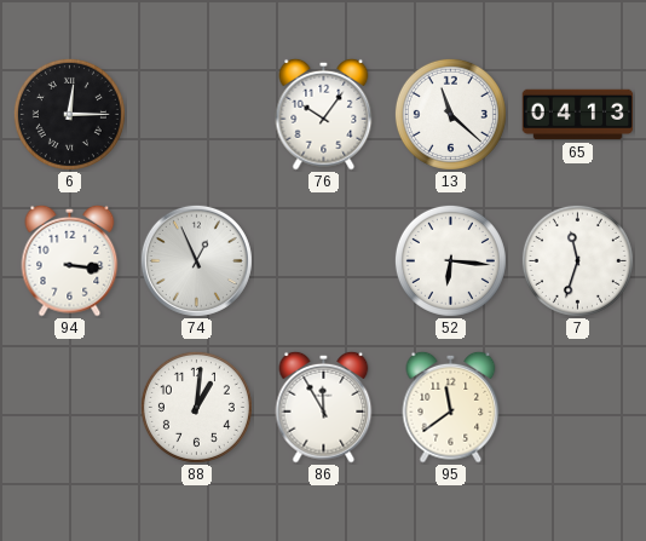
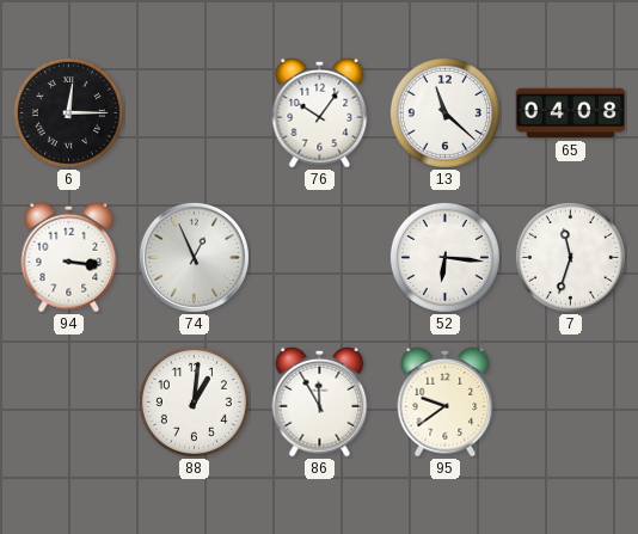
65: 04:13 -> 04:08 (571, 113)
95: 11:39 -> 9:39 (446, 401)
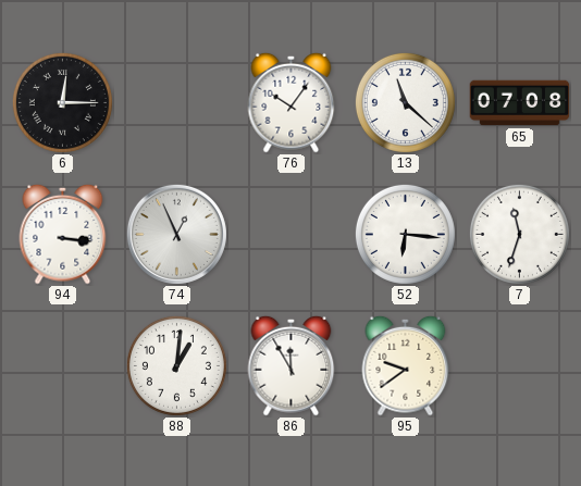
65: 04:08 -> 07:08 (520, 103)
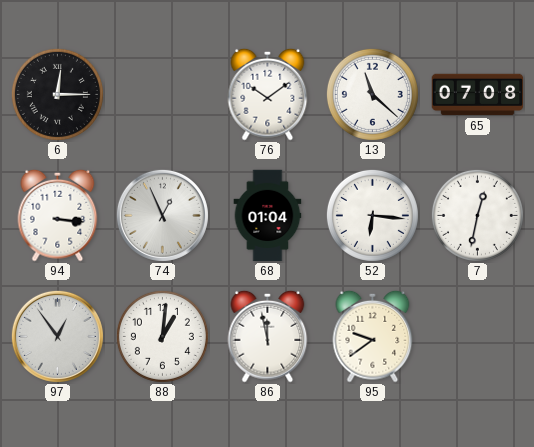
76: 10:06 -> 10:09 (268, 94)
68: none -> 01:04 (268, 216)
7: 11:33 -> 12:32 (477, 215)
97: none -> 12:54 (57, 336)
86: 11:55 -> 11:58 (268, 336)
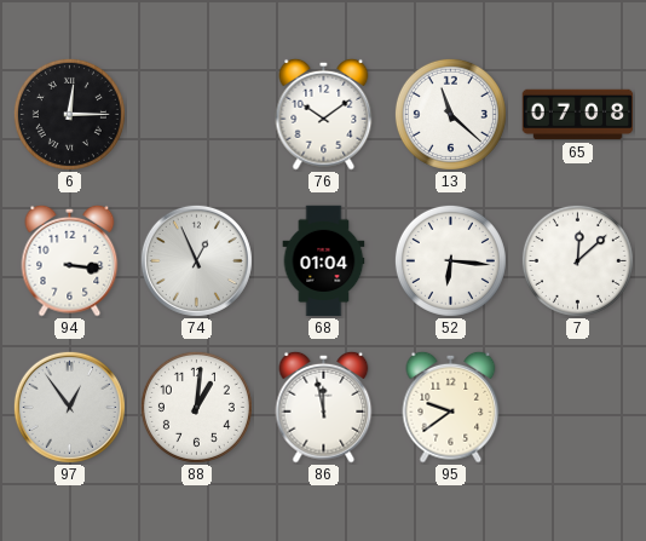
7: 12:32 -> 12:08 (577, 260)
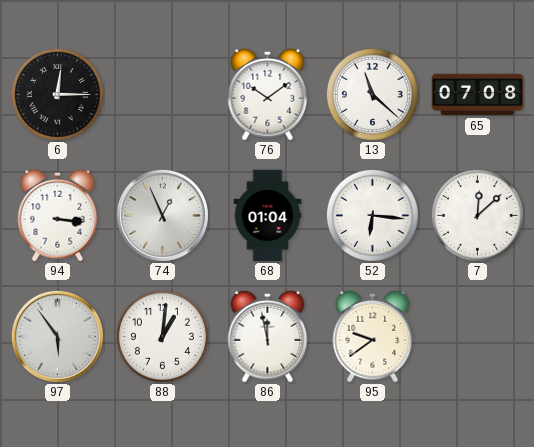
97: 12:54 -> 5:54 (57, 336)
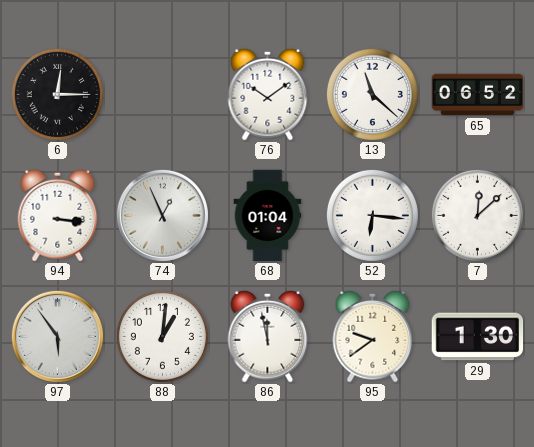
65: 07:08 -> 06:52 (478, 95)
29: none -> 1:30 (478, 337)
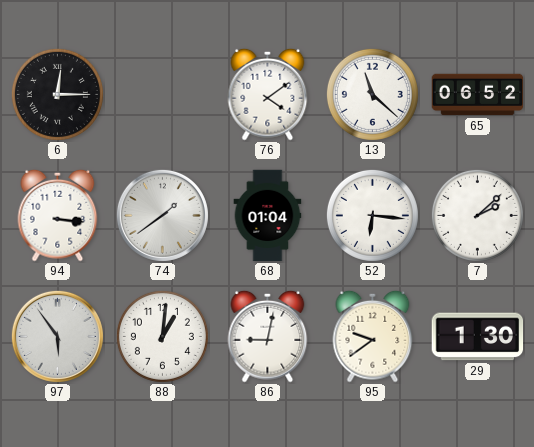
76: 10:09 -> 4:09 (268, 94)
74: 12:56 -> 1:39 (162, 215)
7: 12:08 -> 2:08 (477, 215)
86: 11:58 -> 9:02 (268, 336)
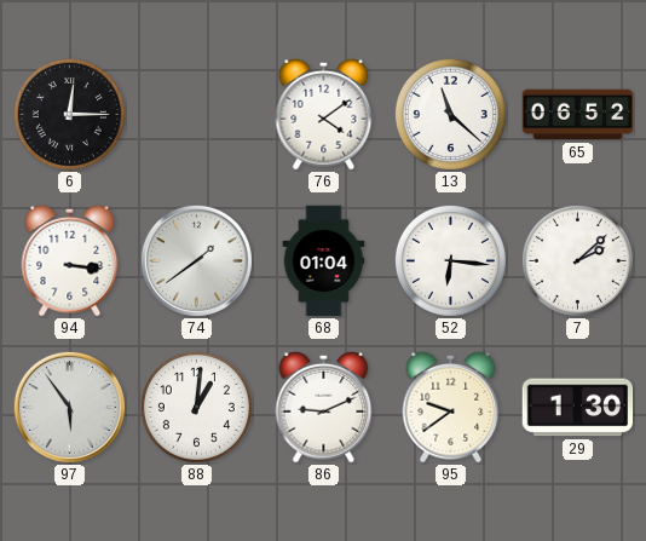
86: 9:02 -> 9:11 (324, 407)
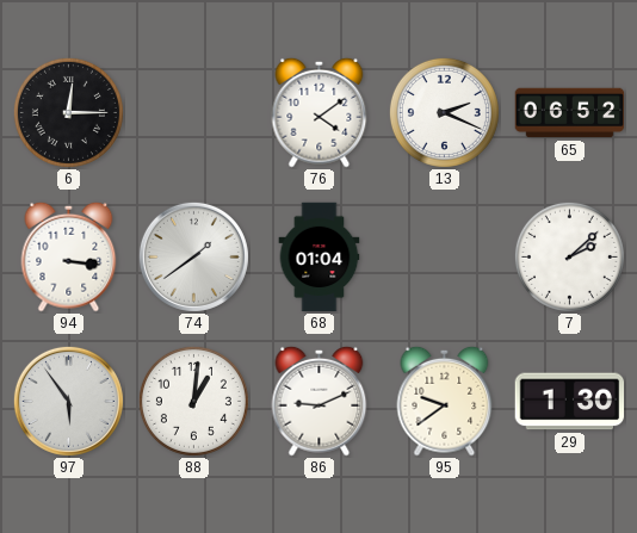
13: 11:22 -> 2:19 (444, 112)
52: 6:16 -> none (450, 260)
